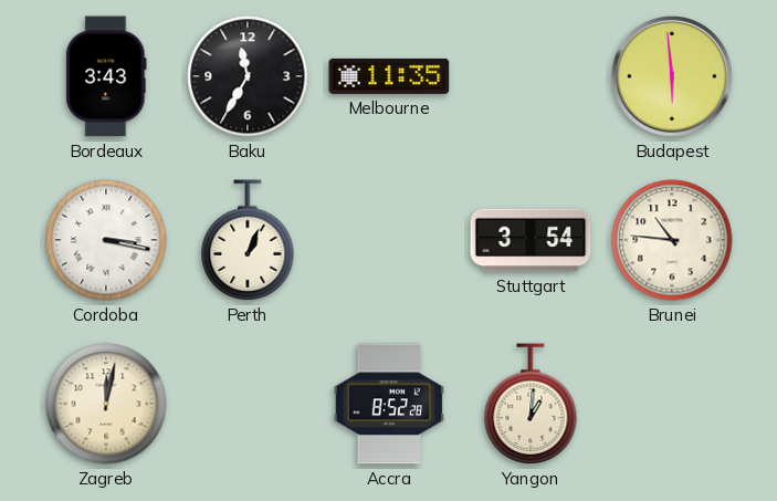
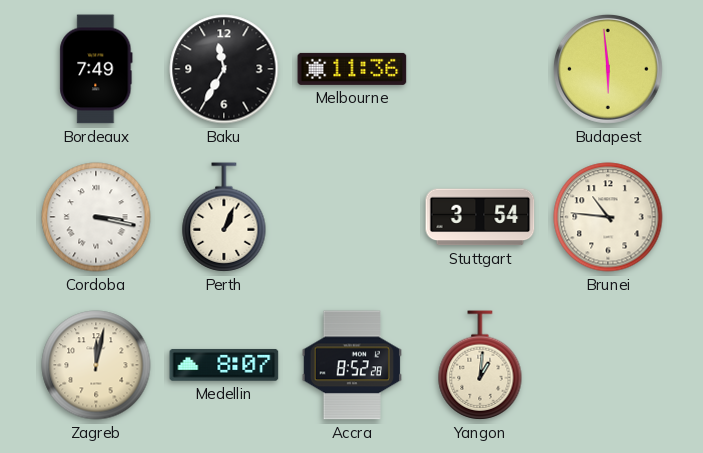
Bordeaux: 3:43 -> 7:49 (96, 69)
Melbourne: 11:35 -> 11:36 (352, 69)
Medellin: none -> 8:07 (224, 365)
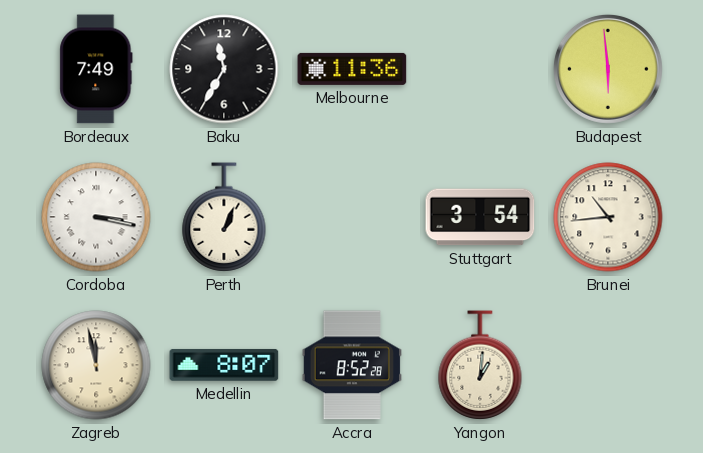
Brunei: 10:46 -> 10:44 (608, 217)
Zagreb: 12:02 -> 11:58 (96, 365)
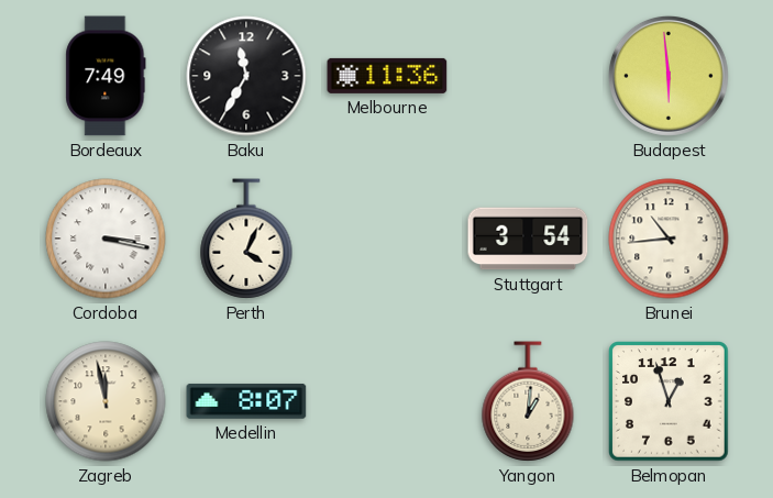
Perth: 1:04 -> 4:04 (246, 239)
Accra: 8:52 -> none (352, 365)
Belmopan: none -> 12:57 (670, 402)
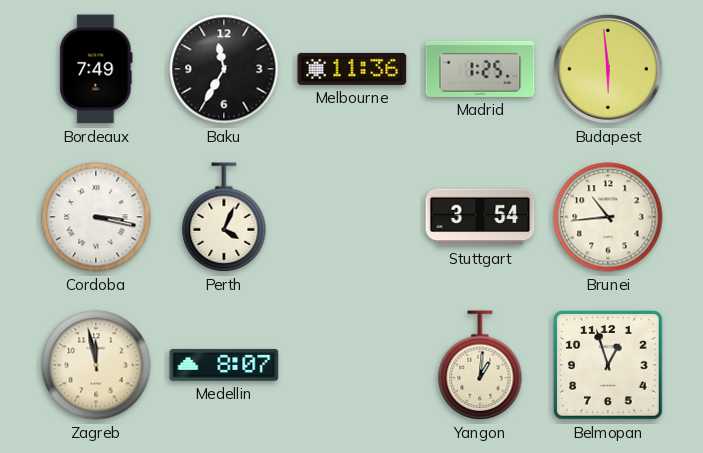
Madrid: none -> 1:25 (480, 69)
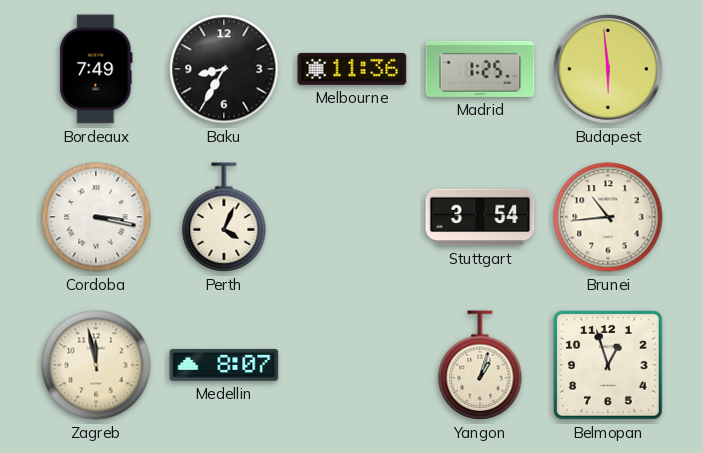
Baku: 11:35 -> 8:35 (224, 69)
Yangon: 1:01 -> 1:03 (480, 365)
